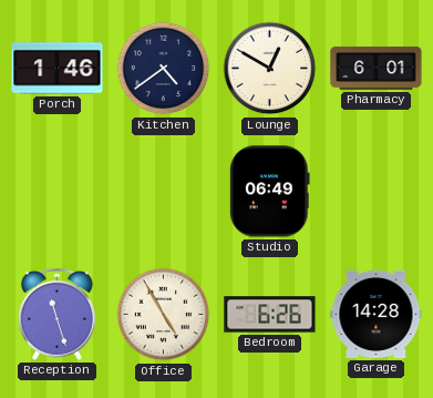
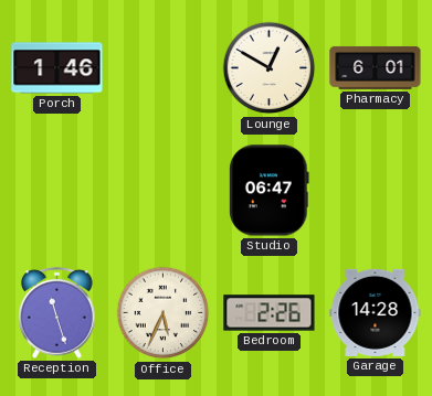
Kitchen: 4:39 -> none (164, 69)
Studio: 06:49 -> 06:47 (270, 191)
Office: 4:55 -> 5:34 (164, 313)
Bedroom: 6:26 -> 2:26 (270, 313)
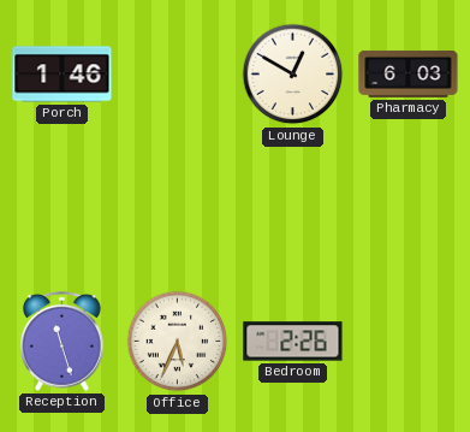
Pharmacy: 6:01 -> 6:03 (409, 73)
Studio: 06:47 -> none (270, 191)
Garage: 14:28 -> none (376, 312)
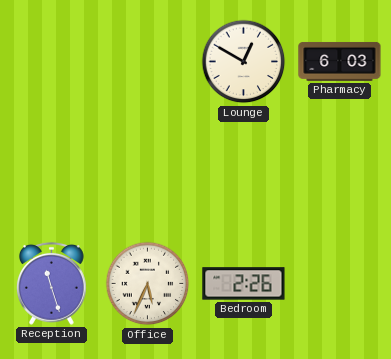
Porch: 1:46 -> none (63, 75)
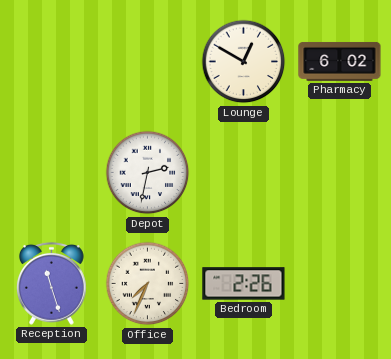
Pharmacy: 6:03 -> 6:02 (340, 61)
Depot: none -> 2:32 (148, 173)
Office: 5:34 -> 7:34 (148, 284)
